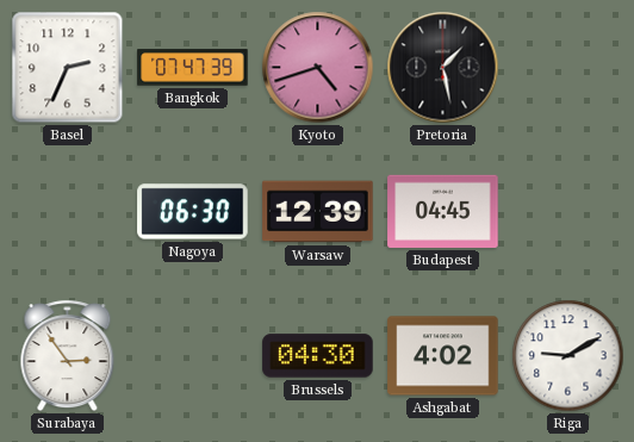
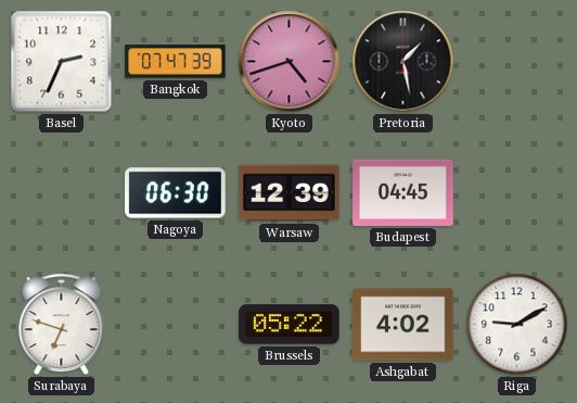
Surabaya: 2:54 -> 6:48 (62, 325)
Brussels: 04:30 -> 05:22 (290, 325)
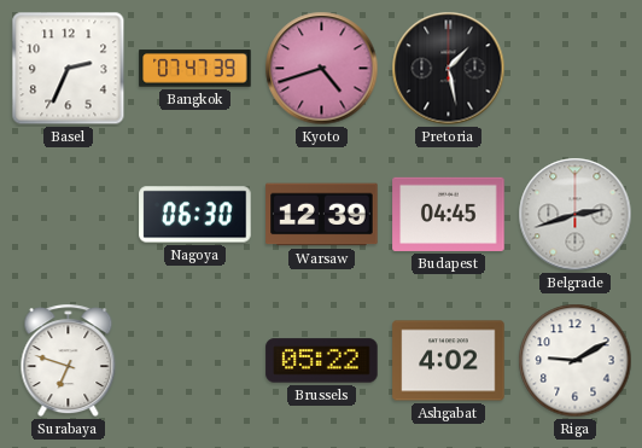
Belgrade: none -> 2:42 (576, 215)
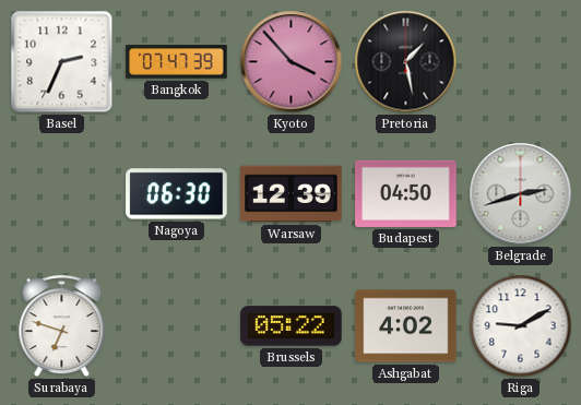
Kyoto: 4:42 -> 3:53 (292, 62)
Budapest: 04:45 -> 04:50 (406, 193)
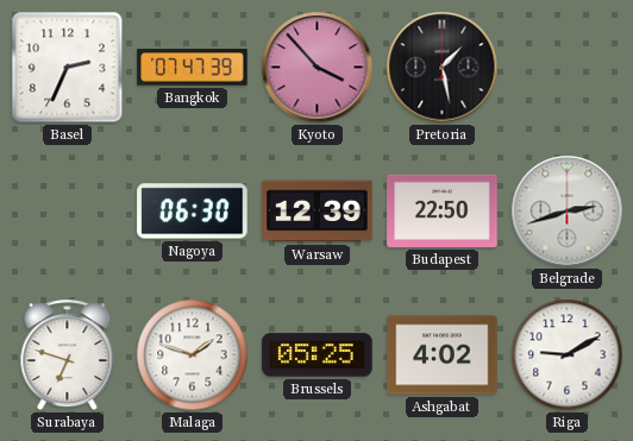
Budapest: 04:50 -> 22:50 (443, 210)
Malaga: none -> 1:48 (193, 355)
Brussels: 05:22 -> 05:25 (318, 355)
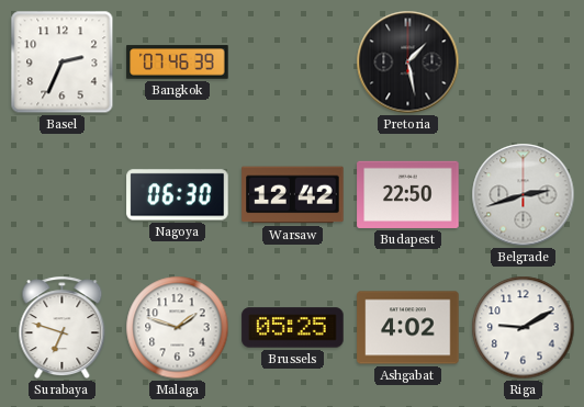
Bangkok: 07:47 -> 07:46 (178, 63)
Kyoto: 3:53 -> none (318, 68)
Warsaw: 12:39 -> 12:42 (293, 195)
